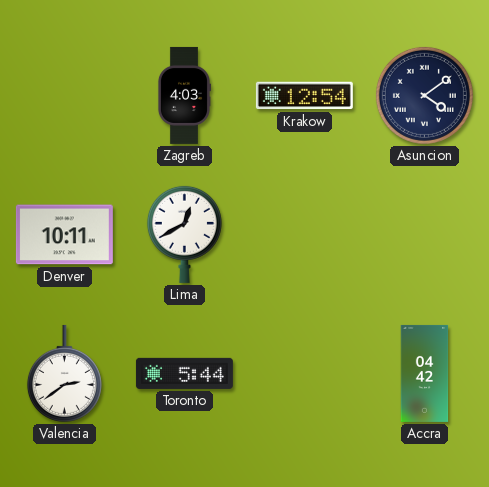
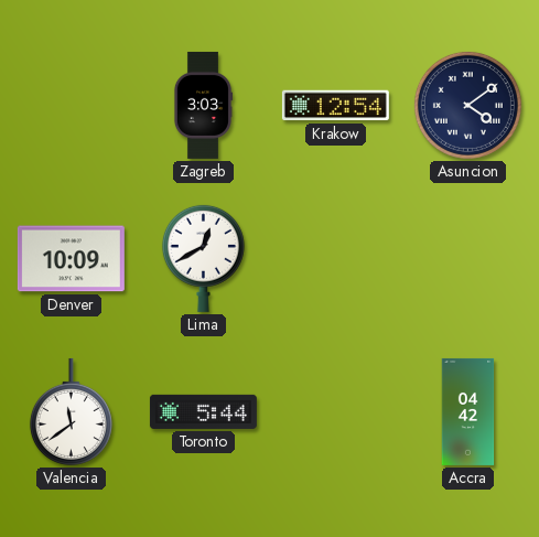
Zagreb: 4:03 -> 3:03 (202, 105)
Denver: 10:11 -> 10:09 (71, 259)
Valencia: 2:39 -> 11:39 (71, 411)
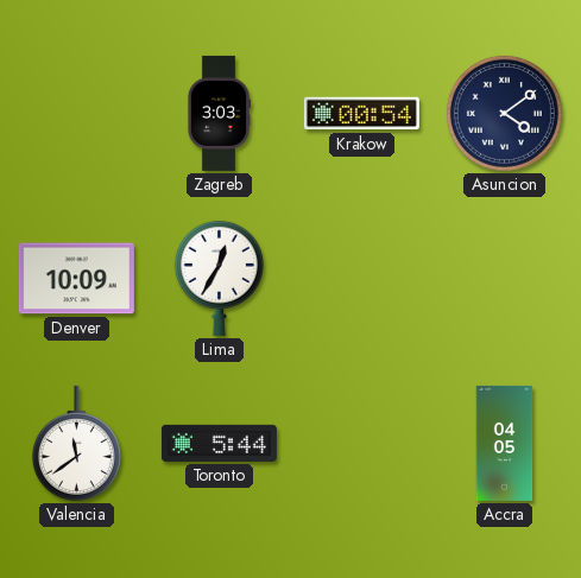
Krakow: 12:54 -> 00:54 (361, 114)
Lima: 12:40 -> 12:35 (219, 278)
Accra: 04:42 -> 04:05 (505, 443)
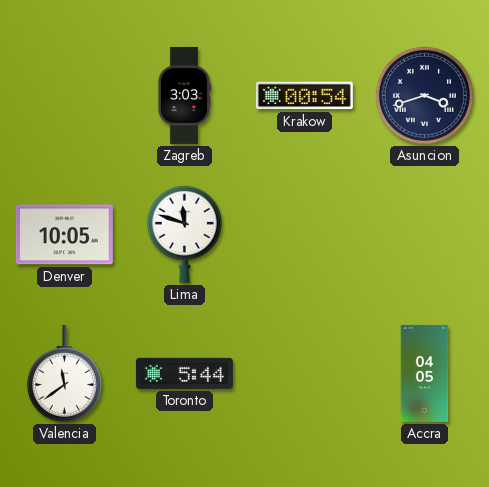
Asuncion: 4:09 -> 3:42 (424, 95)
Denver: 10:09 -> 10:05 (64, 235)
Lima: 12:35 -> 11:48 (184, 234)
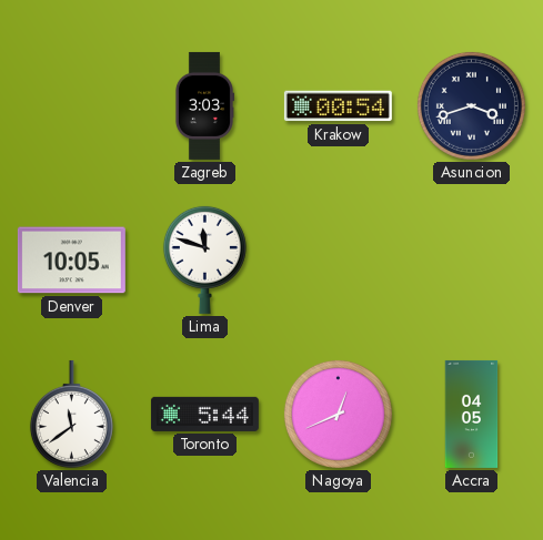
Nagoya: none -> 12:41 (338, 414)
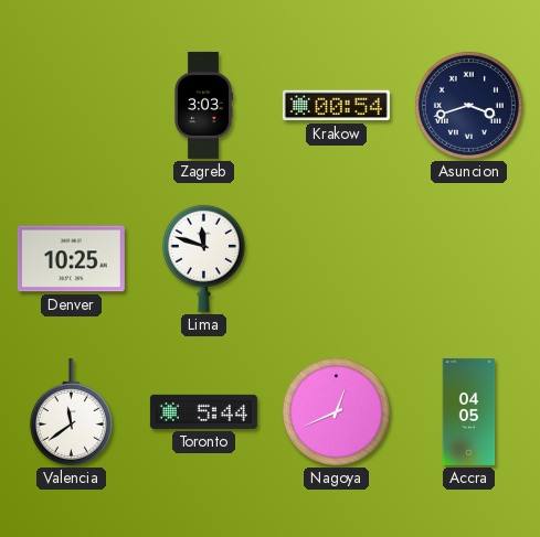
Denver: 10:05 -> 10:25 (71, 259)
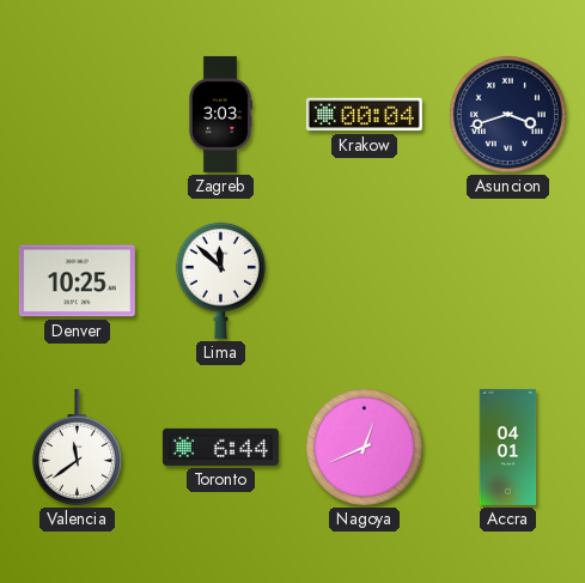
Krakow: 00:54 -> 00:04 (364, 115)
Lima: 11:48 -> 11:52 (220, 280)
Toronto: 5:44 -> 6:44 (220, 447)
Accra: 04:05 -> 04:01 (508, 447)
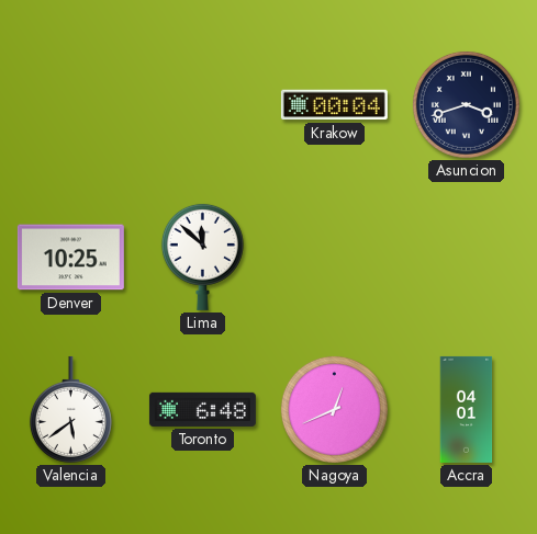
Zagreb: 3:03 -> none (219, 114)
Valencia: 11:39 -> 5:39 (70, 409)
Toronto: 6:44 -> 6:48 (202, 409)
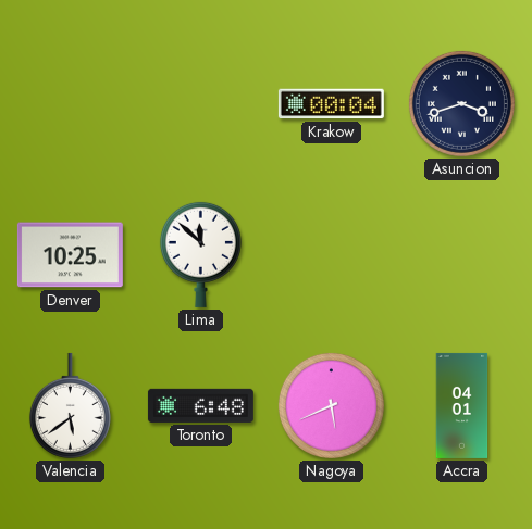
Nagoya: 12:41 -> 5:41 (331, 405)
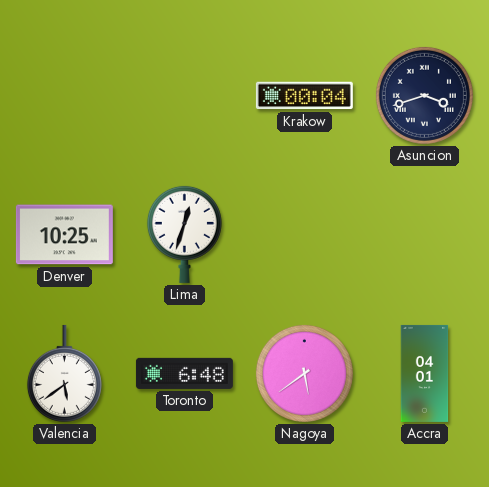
Lima: 11:52 -> 12:33 (184, 234)
Nagoya: 5:41 -> 5:39 (304, 373)
